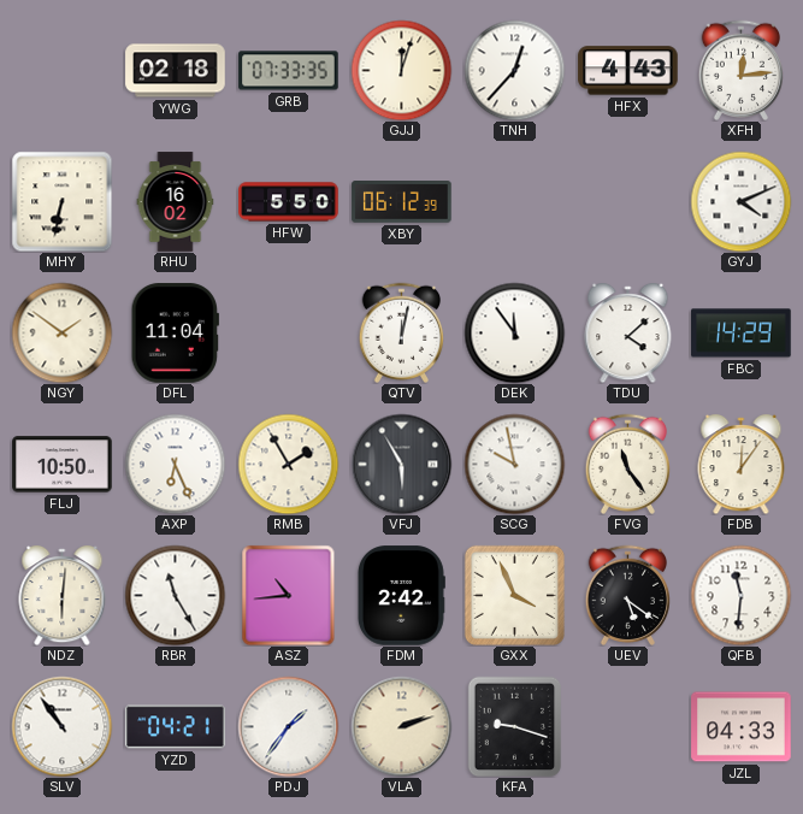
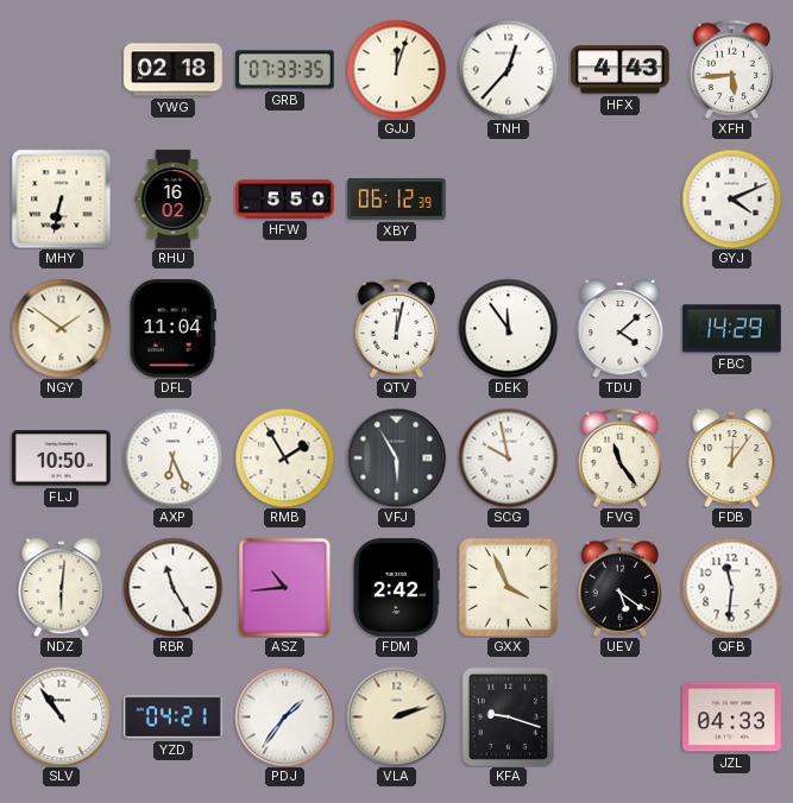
XFH: 12:14 -> 5:44 (731, 69)
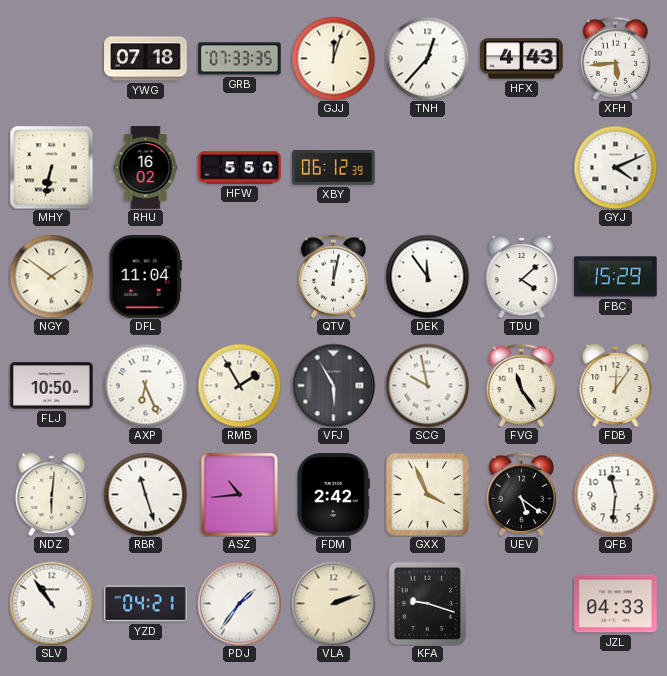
YWG: 02:18 -> 07:18 (146, 59)
FBC: 14:29 -> 15:29 (616, 277)
RBR: 11:25 -> 11:27 (145, 494)
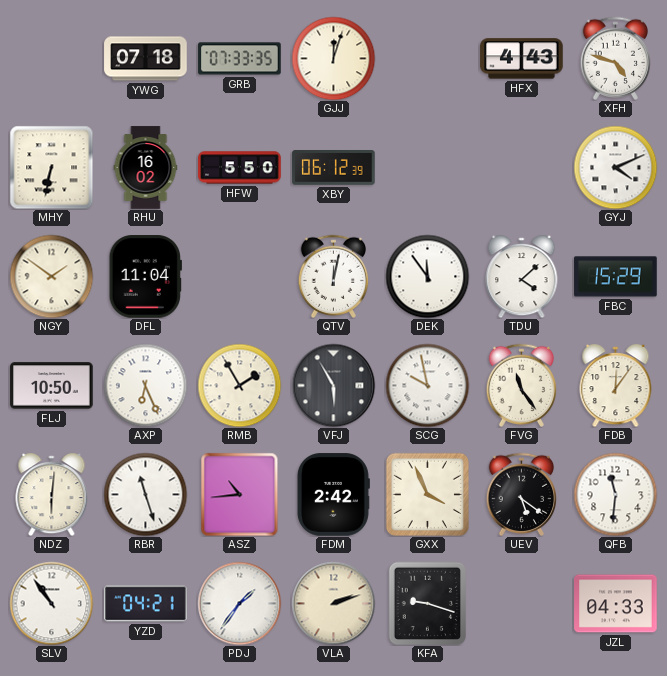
TNH: 12:37 -> none (427, 58)
XFH: 5:44 -> 4:48 (615, 58)
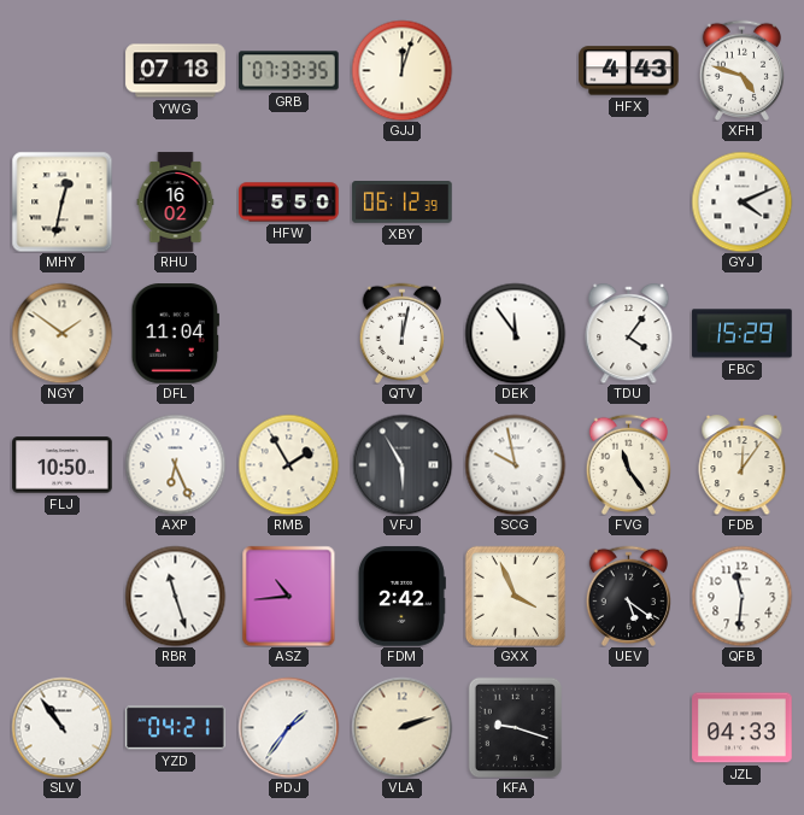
MHY: 6:32 -> 12:32 (61, 201)
TDU: 4:08 -> 4:06 (629, 334)
NDZ: 6:01 -> none (52, 495)
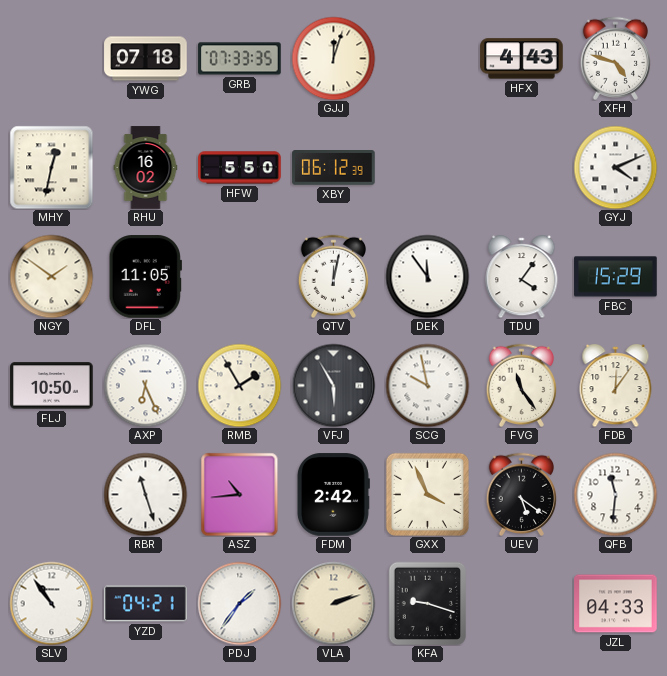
DFL: 11:04 -> 11:05 (145, 277)
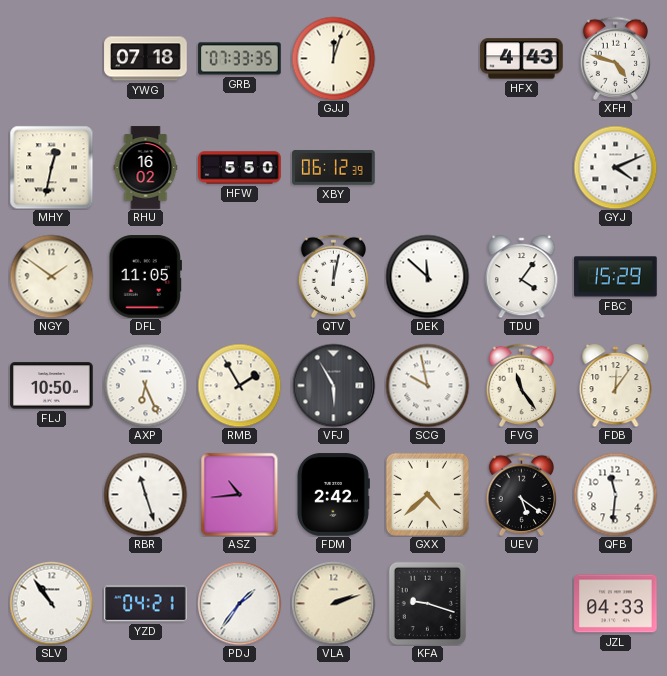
DEK: 11:54 -> 11:52 (427, 276)
GXX: 3:56 -> 4:38 (427, 494)
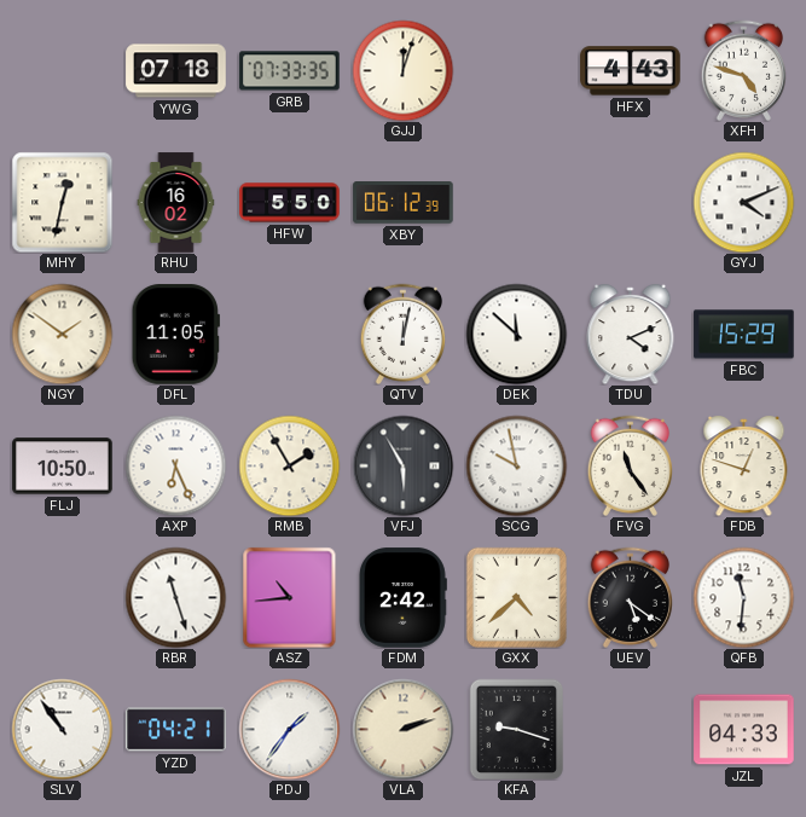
TDU: 4:06 -> 4:11 (631, 335)
FDB: 12:06 -> 12:48 (744, 467)
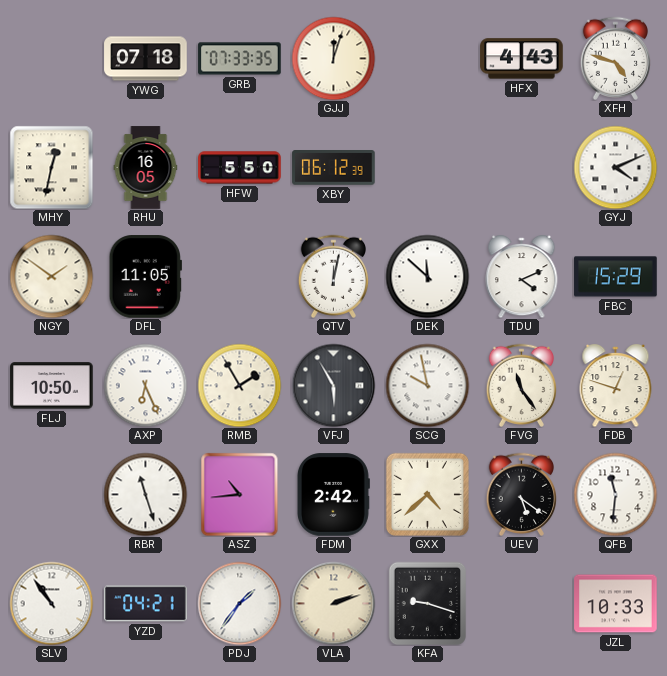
RHU: 16:02 -> 16:05 (146, 168)
JZL: 04:33 -> 10:33 (616, 604)
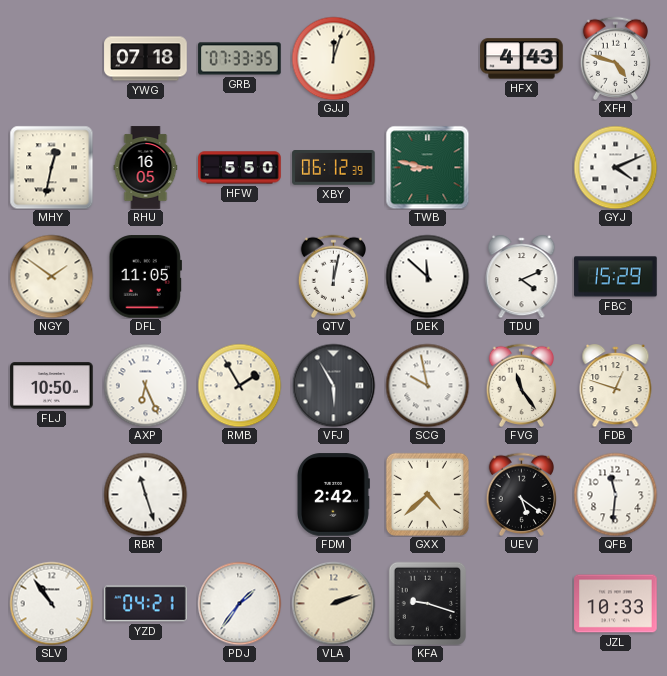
TWB: none -> 8:47 (427, 167)
ASZ: 10:44 -> none (240, 494)
